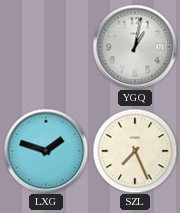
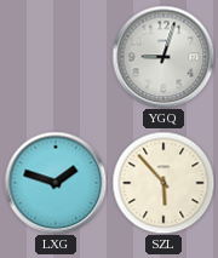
YGQ: 1:02 -> 9:03 (163, 57)
SZL: 7:26 -> 5:53 (163, 183)
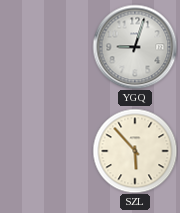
LXG: 1:48 -> none (56, 183)
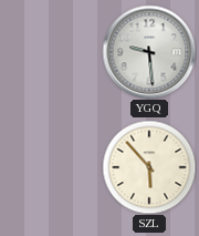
YGQ: 9:03 -> 9:29 (149, 52)
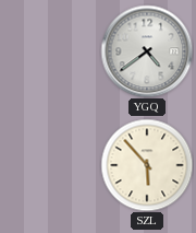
YGQ: 9:29 -> 4:39 (147, 51)
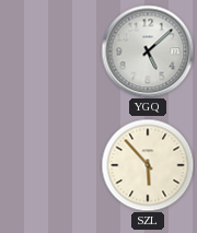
YGQ: 4:39 -> 5:08 (148, 51)
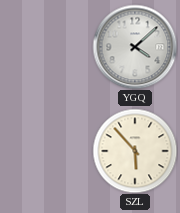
YGQ: 5:08 -> 4:08 (135, 47)
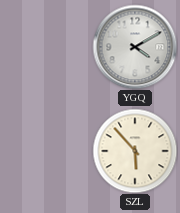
YGQ: 4:08 -> 4:10 (135, 47)
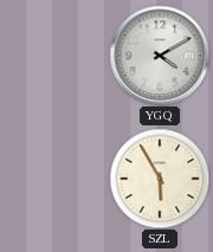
SZL: 5:53 -> 5:55 (160, 179)
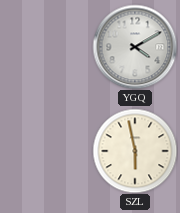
SZL: 5:55 -> 5:58 (135, 151)
